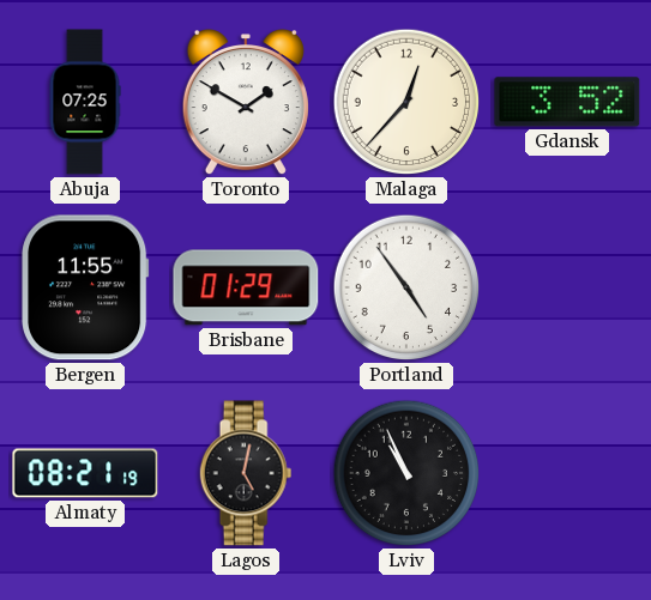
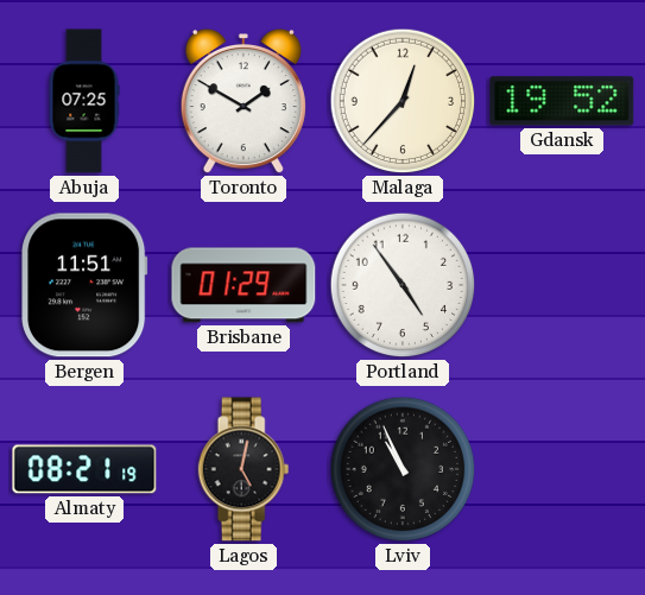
Gdansk: 3:52 -> 19:52 (562, 101)
Bergen: 11:55 -> 11:51 (84, 285)
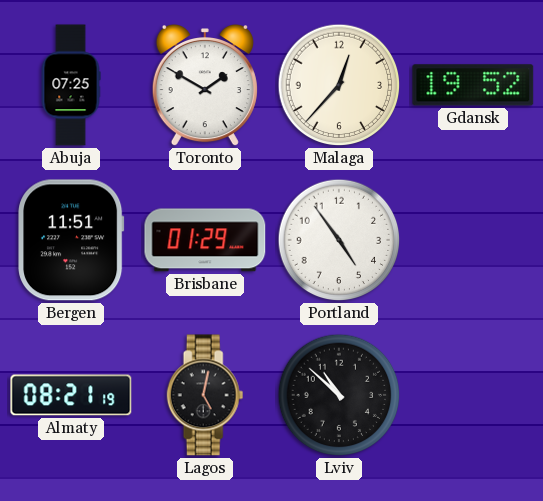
Lviv: 10:56 -> 10:52 (339, 395)
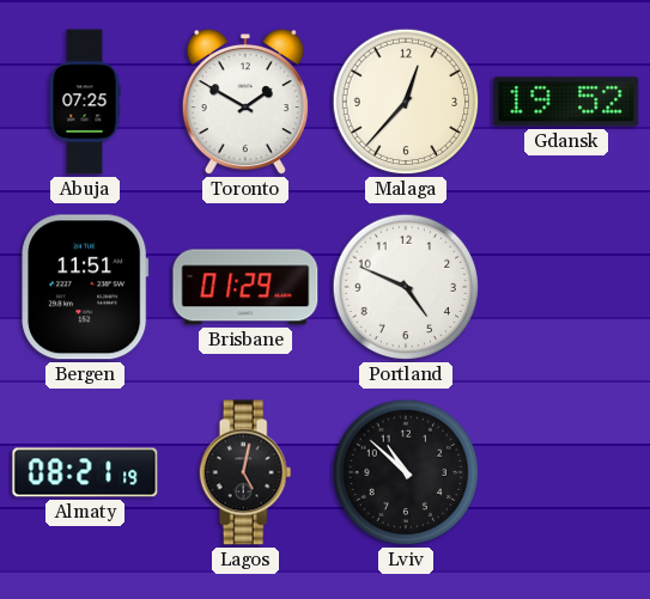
Portland: 4:54 -> 4:49 (406, 287)
